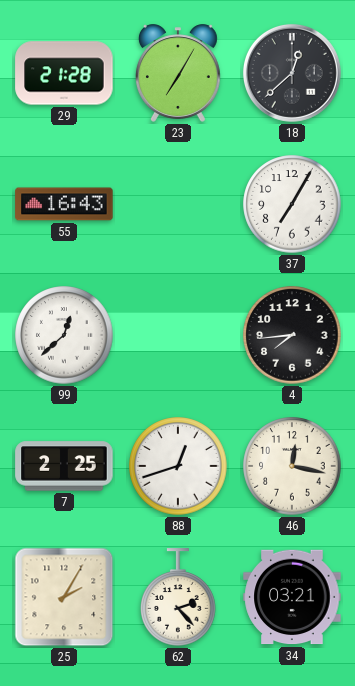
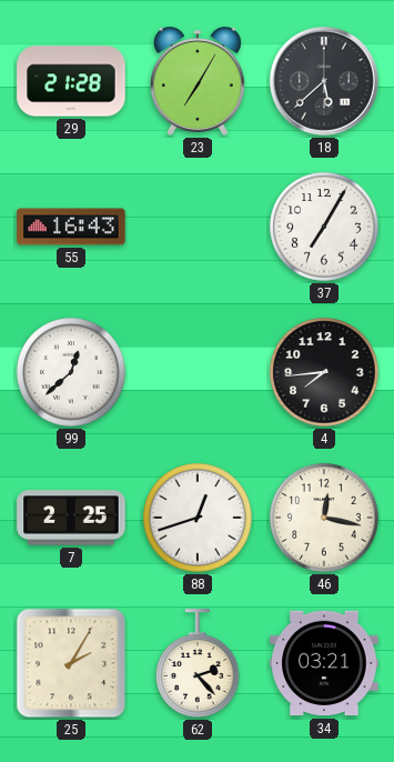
18: 12:38 -> 5:38 (324, 81)
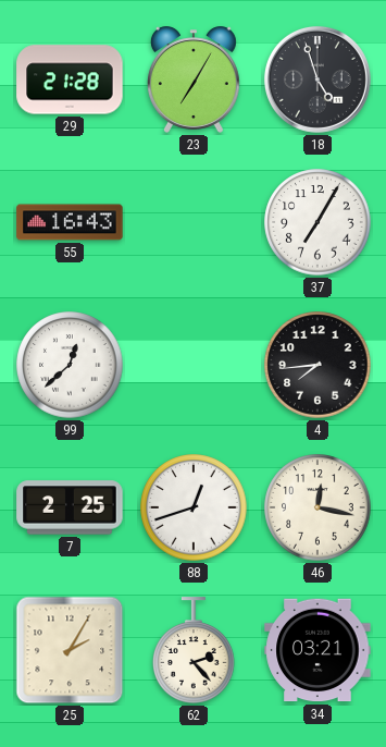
18: 5:38 -> 4:57 (317, 79)
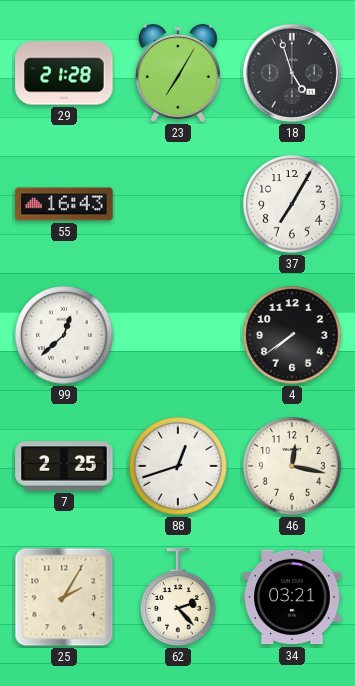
4: 7:44 -> 7:39 (292, 335)
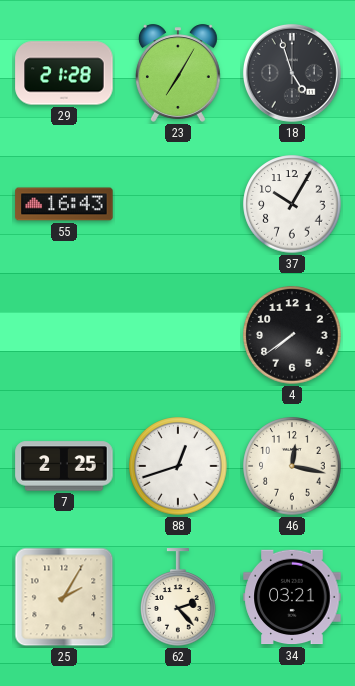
37: 7:05 -> 10:05 (292, 204)
99: 12:38 -> none (64, 335)
